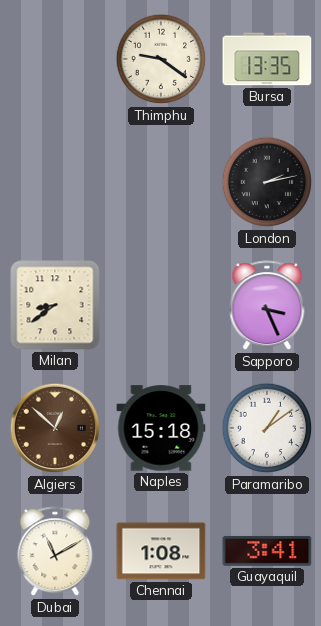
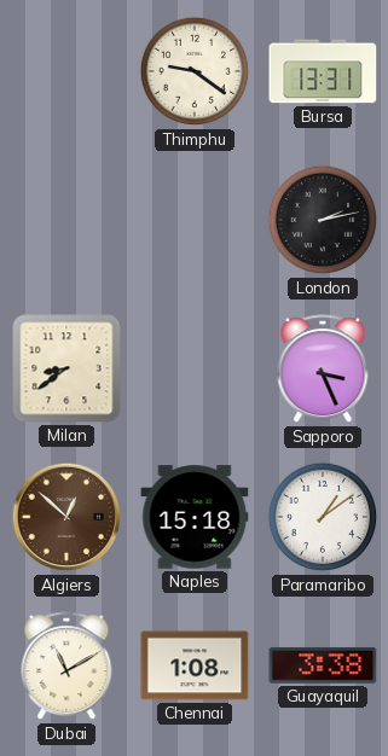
Bursa: 13:35 -> 13:31 (323, 71)
Guayaquil: 3:41 -> 3:38 (323, 665)
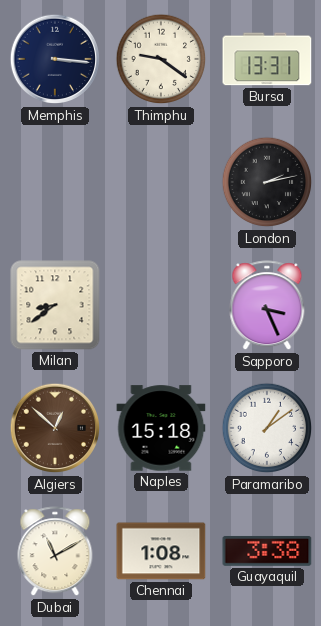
Memphis: none -> 3:16 (55, 59)
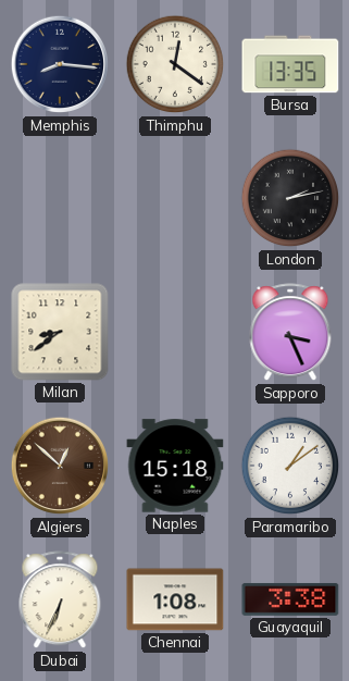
Memphis: 3:16 -> 8:16 (60, 64)
Thimphu: 9:21 -> 12:21 (175, 64)
Bursa: 13:31 -> 13:35 (290, 64)
Dubai: 11:10 -> 6:34 (60, 600)
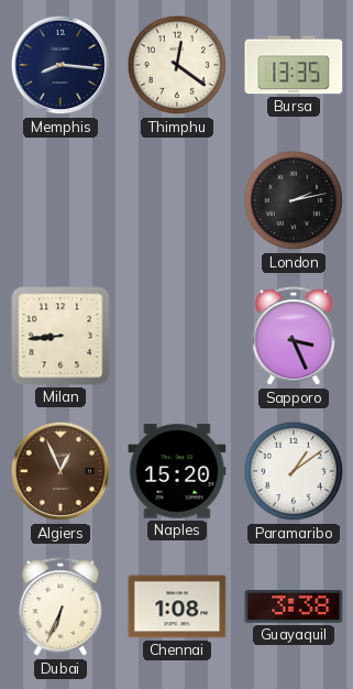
Milan: 8:39 -> 8:44 (60, 336)
Algiers: 12:52 -> 12:56 (60, 471)
Naples: 15:18 -> 15:20 (177, 471)
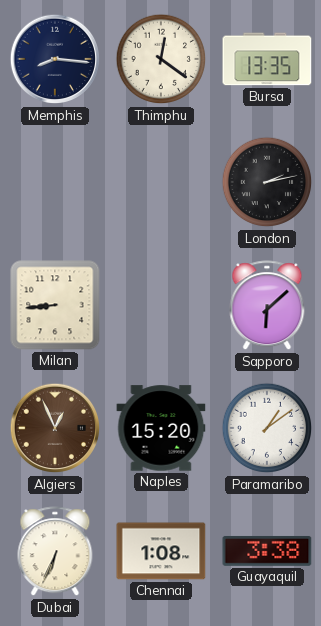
Sapporo: 3:26 -> 6:08 (267, 306)
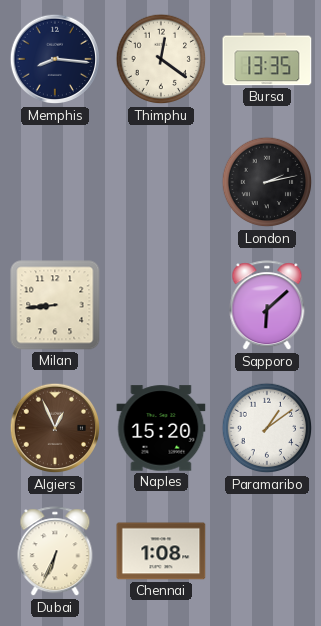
Guayaquil: 3:38 -> none (267, 551)
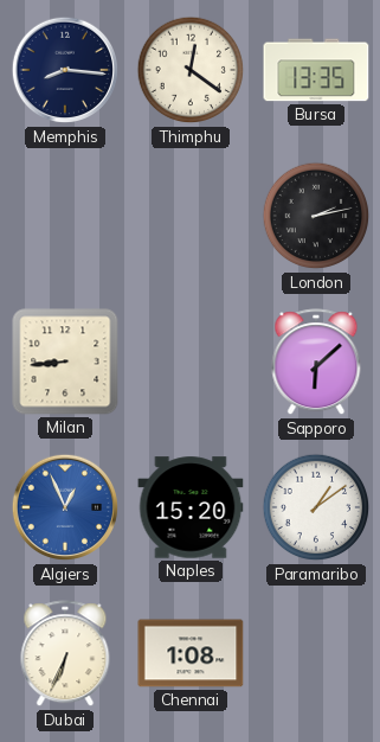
Algiers dial: brown -> blue (65, 507)
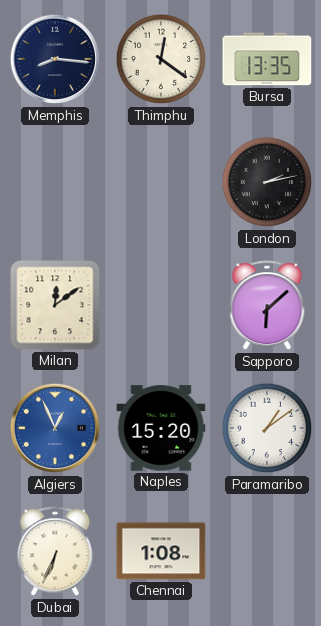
Milan: 8:44 -> 12:09 (55, 305)
